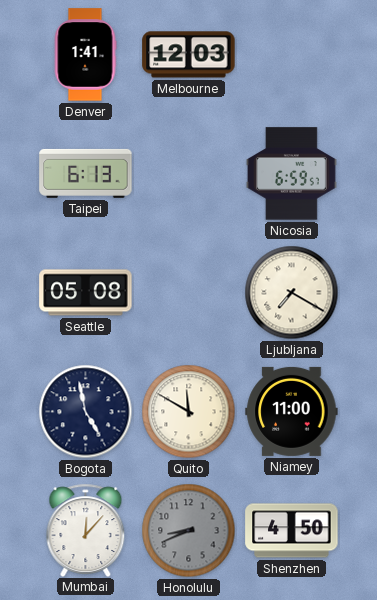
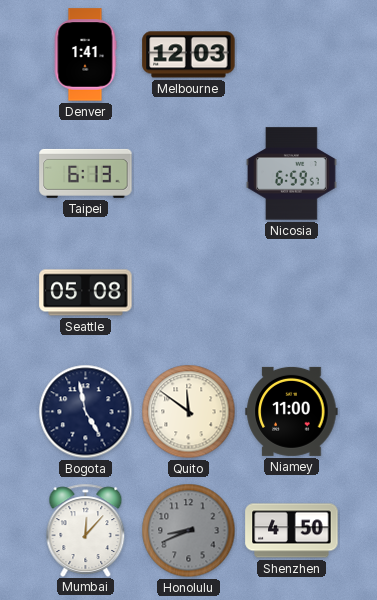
Ljubljana: 7:20 -> none (292, 293)
Quito: 11:50 -> 11:51 (189, 412)
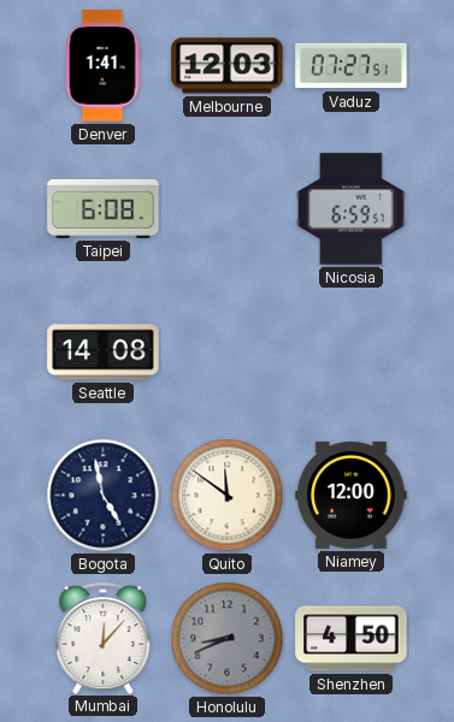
Vaduz: none -> 07:27 (352, 66)
Taipei: 6:13 -> 6:08 (104, 208)
Seattle: 05:08 -> 14:08 (104, 353)
Niamey: 11:00 -> 12:00 (352, 495)
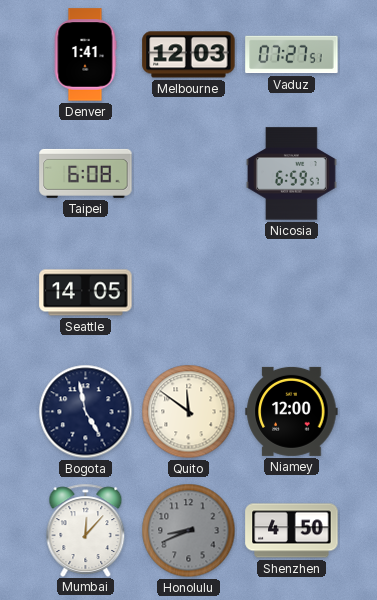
Seattle: 14:08 -> 14:05 (86, 293)
